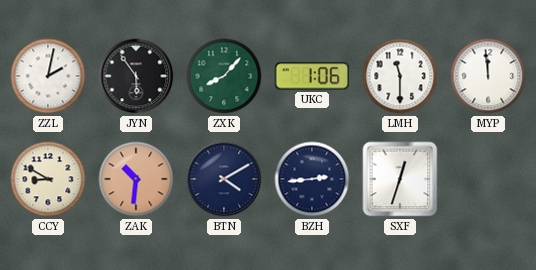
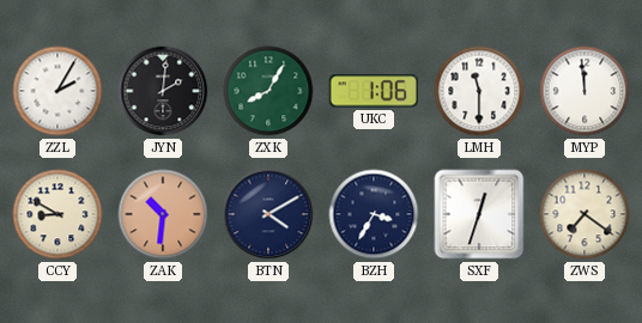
ZZL: 2:02 -> 2:05 (57, 91)
JYN: 5:54 -> 2:01 (163, 91)
ZXK: 8:07 -> 8:05 (268, 91)
BZH: 2:44 -> 3:35 (374, 214)
ZWS: none -> 7:21 (585, 214)
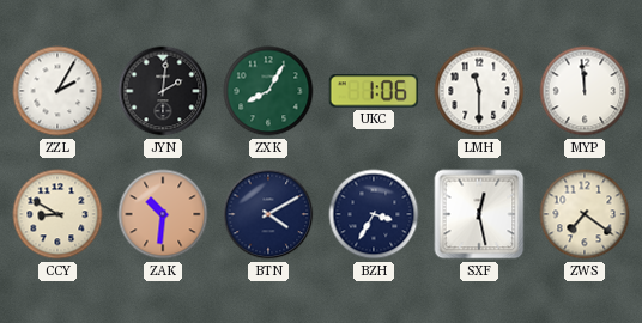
SXF: 12:33 -> 12:28 (479, 214)
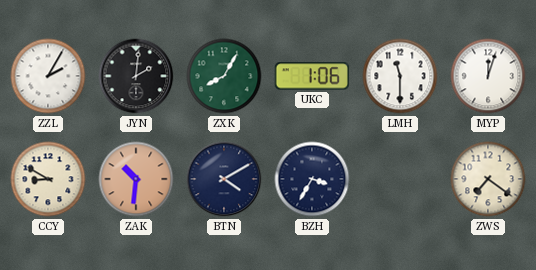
MYP: 11:59 -> 12:03 (488, 76)
SXF: 12:28 -> none (479, 214)
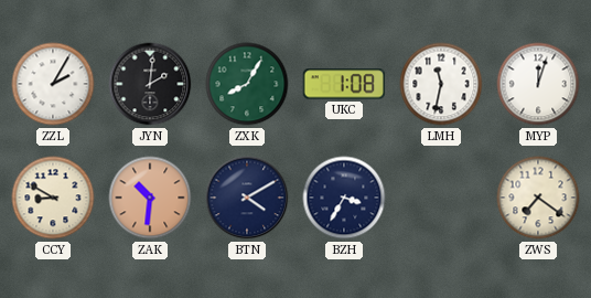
UKC: 1:06 -> 1:08 (344, 84)
LMH: 11:30 -> 11:32 (441, 84)
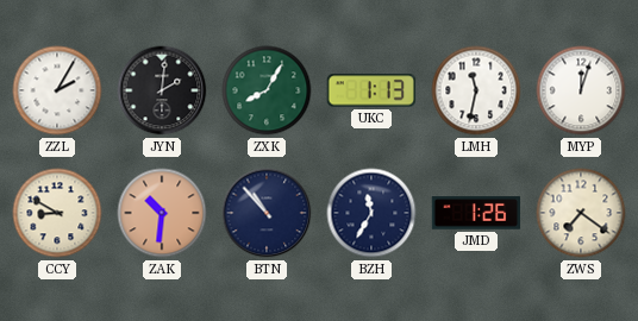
UKC: 1:08 -> 1:13 (371, 90)
BTN: 4:10 -> 10:53 (267, 213)
BZH: 3:35 -> 11:35 (371, 213)
JMD: none -> 1:26 (476, 213)
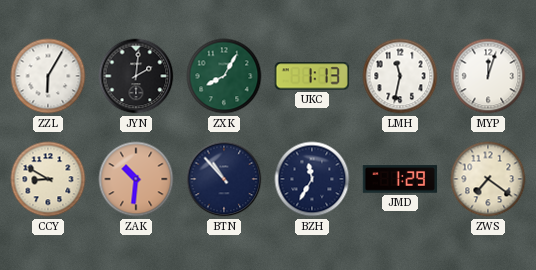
ZZL: 2:05 -> 6:05 (48, 76)
JMD: 1:26 -> 1:29 (400, 179)
